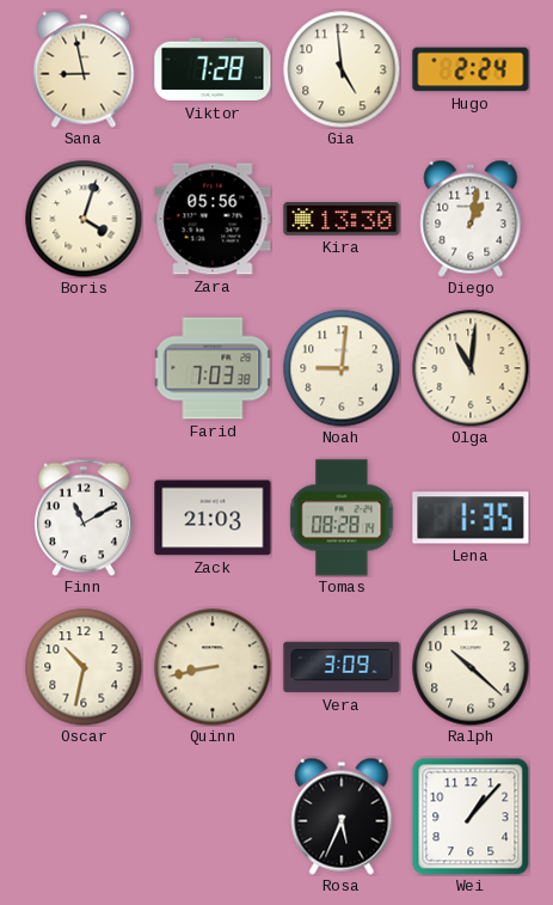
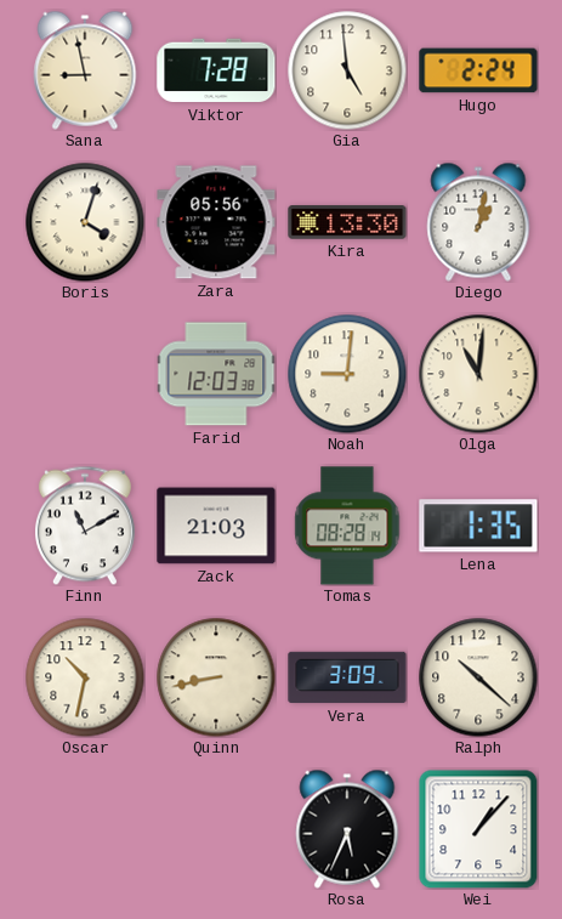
Farid: 7:03 -> 12:03 (216, 374)
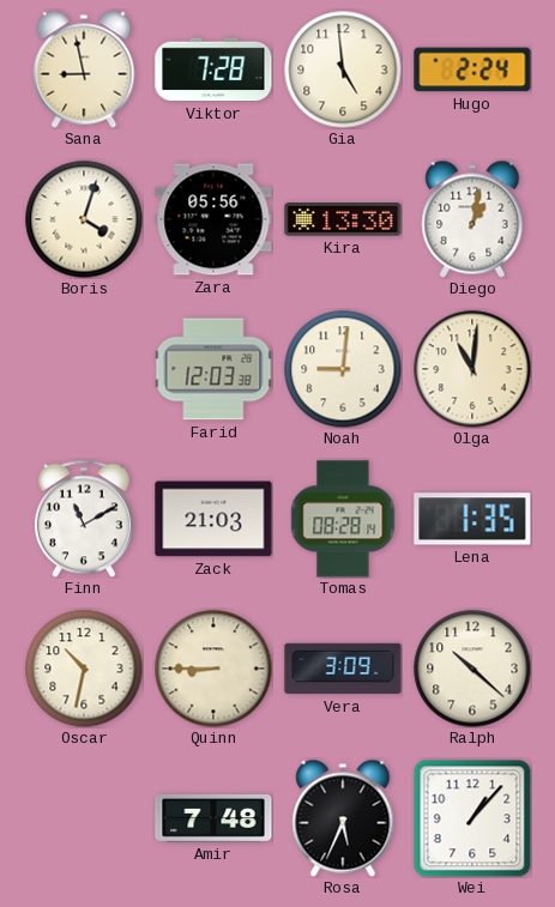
Quinn: 8:43 -> 8:45 (213, 669)
Amir: none -> 7:48 (213, 820)
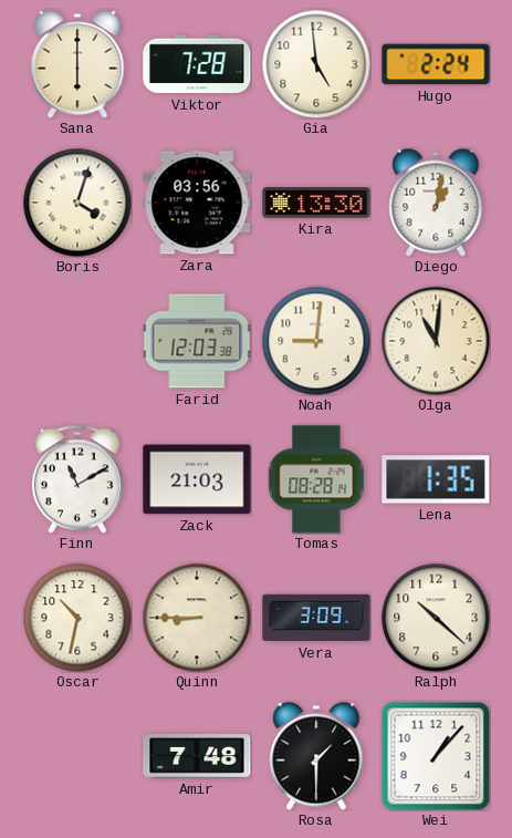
Sana: 8:58 -> 6:00 (77, 64)
Zara: 05:56 -> 03:56 (197, 203)
Rosa: 5:34 -> 1:30 (316, 756)
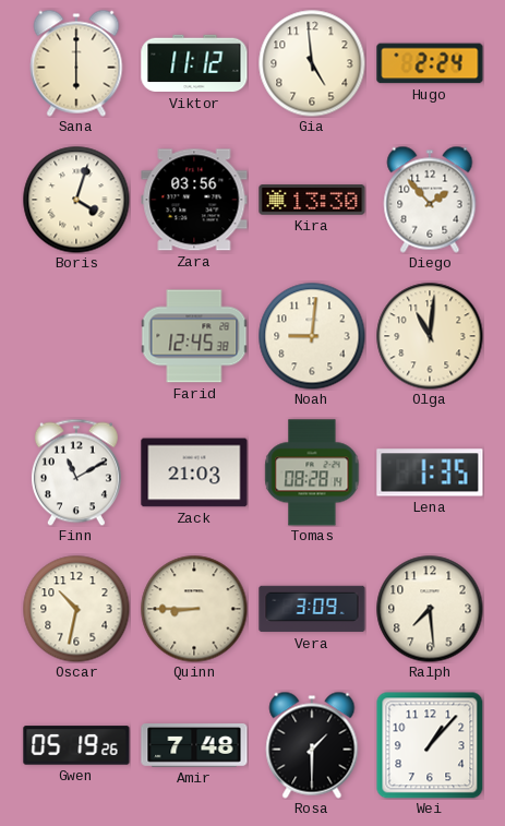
Viktor: 7:28 -> 11:12 (194, 63)
Diego: 1:02 -> 1:53 (430, 200)
Farid: 12:03 -> 12:45 (194, 336)
Ralph: 10:22 -> 7:29 (430, 609)
Gwen: none -> 05:19 (76, 745)
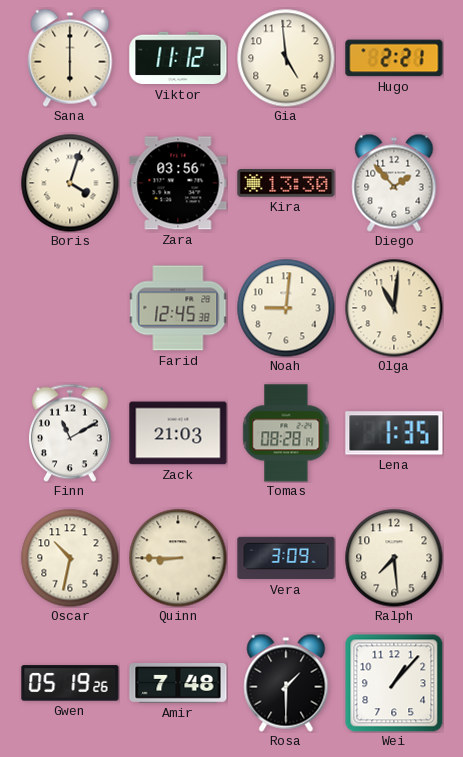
Hugo: 2:24 -> 2:21 (394, 58)
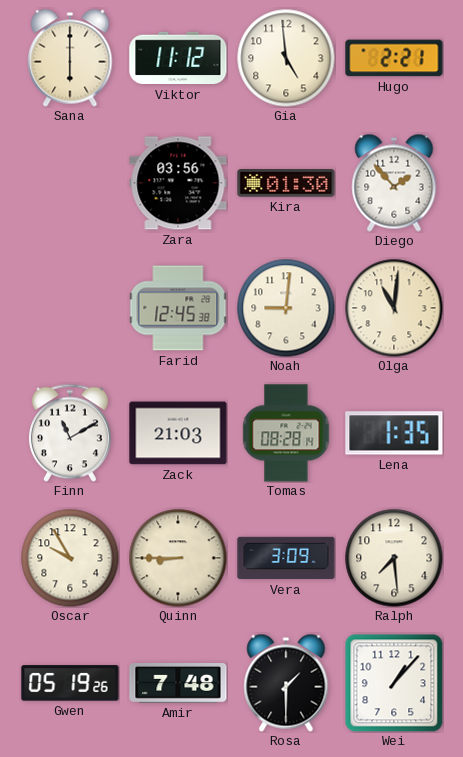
Boris: 4:03 -> none (70, 183)
Kira: 13:30 -> 01:30 (286, 183)
Oscar: 10:32 -> 9:55 (70, 558)
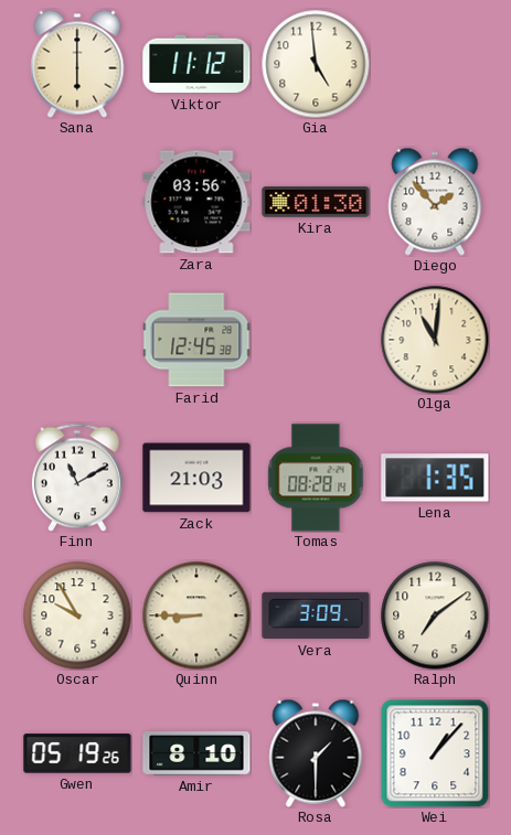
Hugo: 2:21 -> none (394, 58)
Noah: 9:01 -> none (286, 308)
Ralph: 7:29 -> 7:09 (435, 615)
Amir: 7:48 -> 8:10 (196, 754)
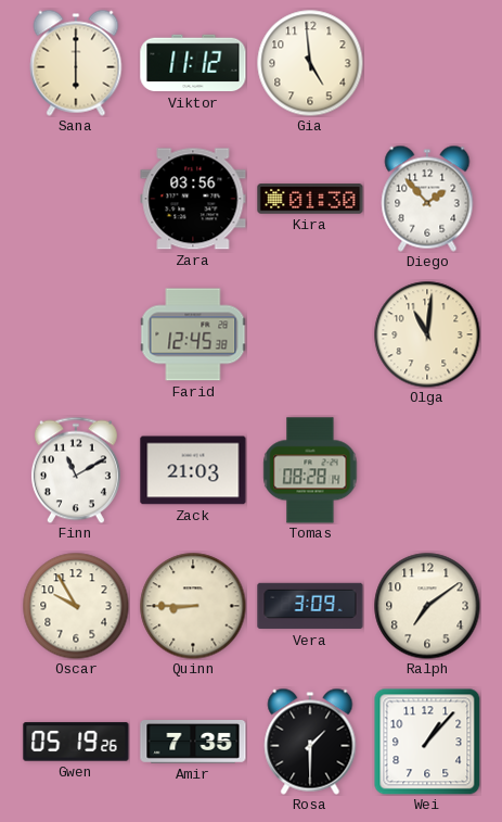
Lena: 1:35 -> none (435, 478)
Amir: 8:10 -> 7:35 (193, 743)
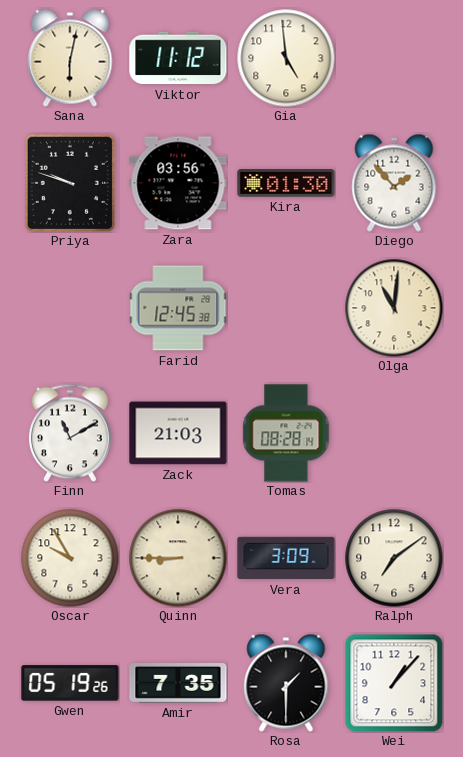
Sana: 6:00 -> 6:02 (70, 58)
Priya: none -> 9:48 (70, 183)
